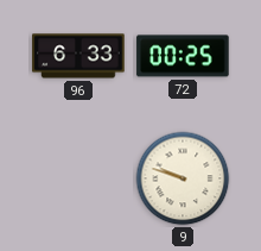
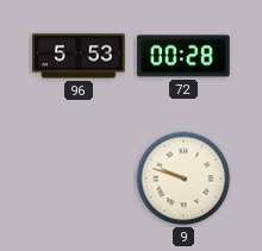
96: 6:33 -> 5:53 (79, 56)
72: 00:25 -> 00:28 (183, 56)
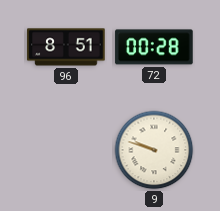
96: 5:53 -> 8:51 (66, 47)
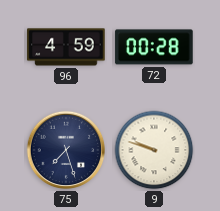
96: 8:51 -> 4:59 (66, 47)
75: none -> 7:27 (66, 150)
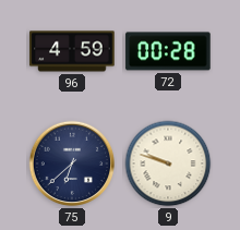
75: 7:27 -> 6:38 (72, 164)
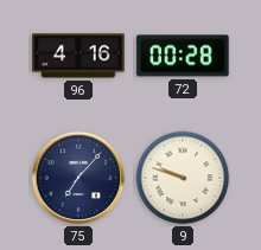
96: 4:59 -> 4:16 (78, 56)
75: 6:38 -> 7:07 (78, 178)
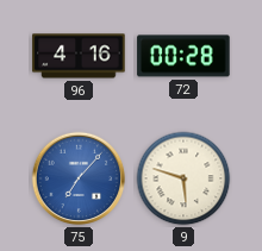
75 dial: navy -> blue (79, 178)
9: 9:48 -> 5:48 (183, 178)
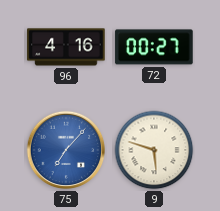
72: 00:28 -> 00:27 (154, 47)
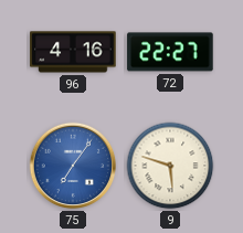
72: 00:27 -> 22:27 (170, 52)
75: 7:07 -> 7:06 (73, 166)
